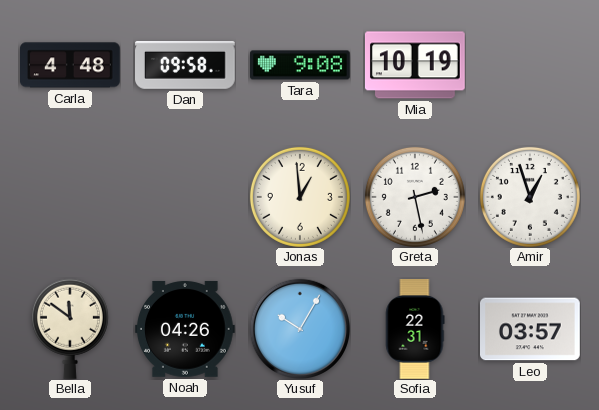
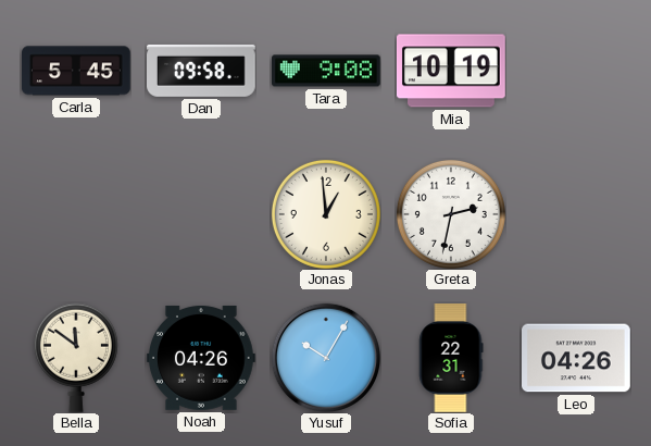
Carla: 4:48 -> 5:45 (77, 71)
Greta: 2:28 -> 2:32 (451, 214)
Amir: 12:57 -> none (530, 197)
Leo: 03:57 -> 04:26 (577, 358)
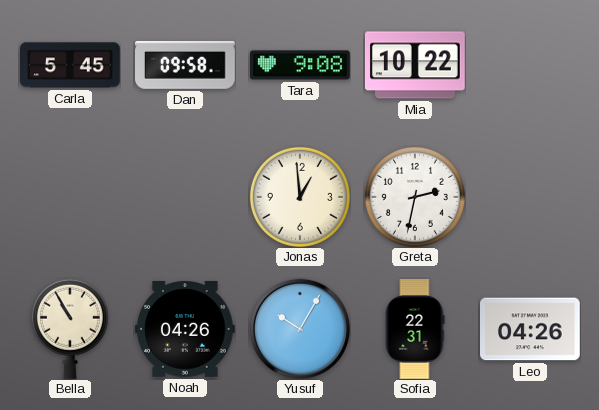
Mia: 10:19 -> 10:22 (415, 65)
Bella: 11:51 -> 10:55 (70, 329)
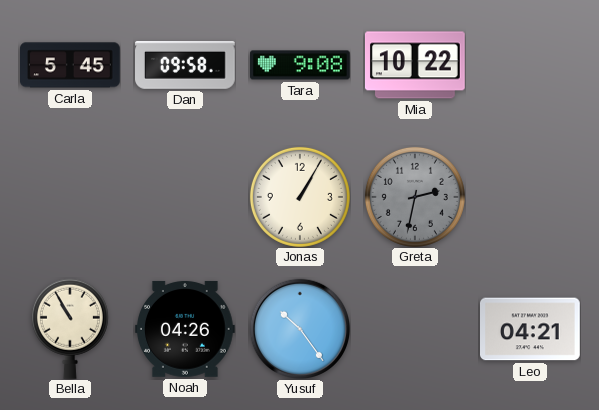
Jonas: 12:59 -> 1:05 (300, 197)
Greta dial: white -> grey (415, 197)
Yusuf: 10:05 -> 10:24 (299, 328)
Sofia: 22:31 -> none (415, 330)
Leo: 04:26 -> 04:21 (531, 329)
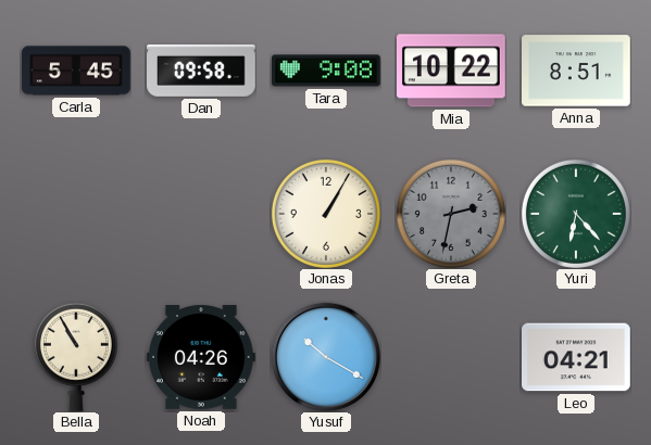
Anna: none -> 8:51 (577, 71)
Yuri: none -> 6:23 (576, 214)
Yusuf: 10:24 -> 10:20 (325, 356)
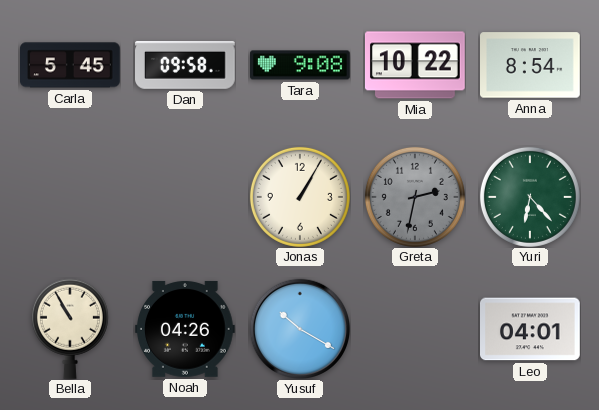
Anna: 8:51 -> 8:54 (531, 65)
Leo: 04:21 -> 04:01 (531, 329)
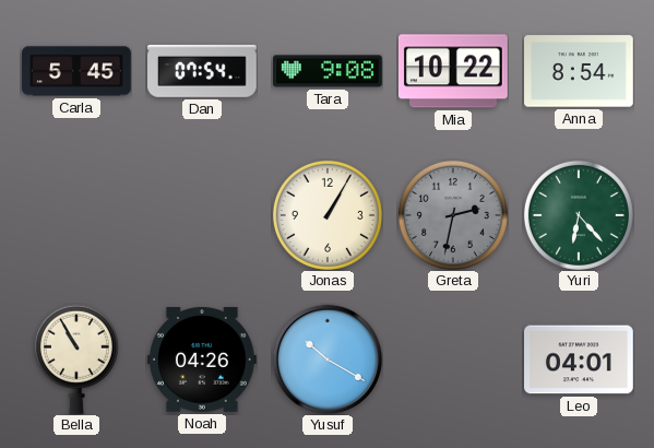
Dan: 09:58 -> 07:54 (203, 71)
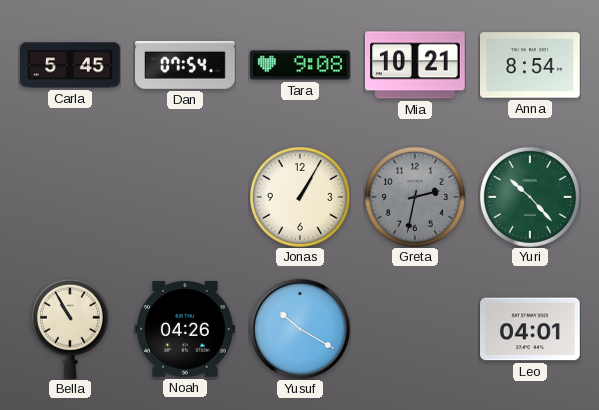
Mia: 10:22 -> 10:21 (415, 65)
Yuri: 6:23 -> 10:23 (530, 197)
